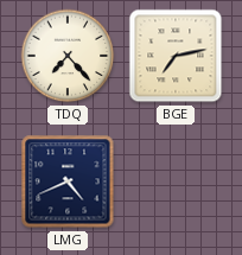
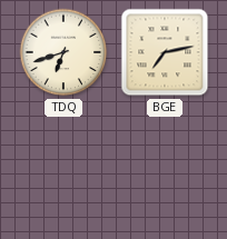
TDQ: 7:23 -> 6:42 (63, 52)
LMG: 4:41 -> none (68, 181)
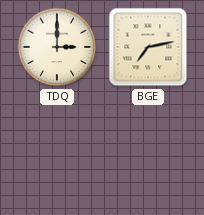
TDQ: 6:42 -> 3:00 (57, 47)
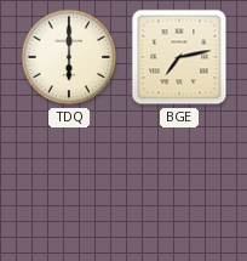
TDQ: 3:00 -> 6:00 (69, 57)
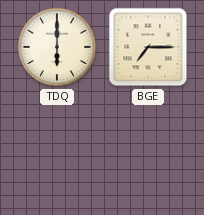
BGE: 7:13 -> 7:15 (148, 47)
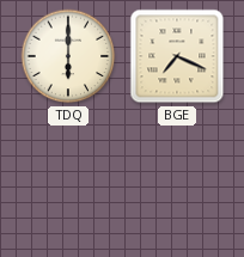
BGE: 7:15 -> 7:19 (177, 56)
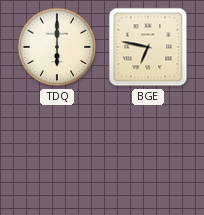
BGE: 7:19 -> 6:47 (148, 47)
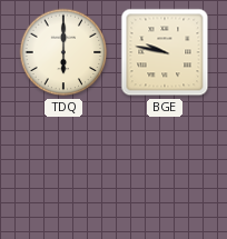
BGE: 6:47 -> 9:47 (165, 52)
